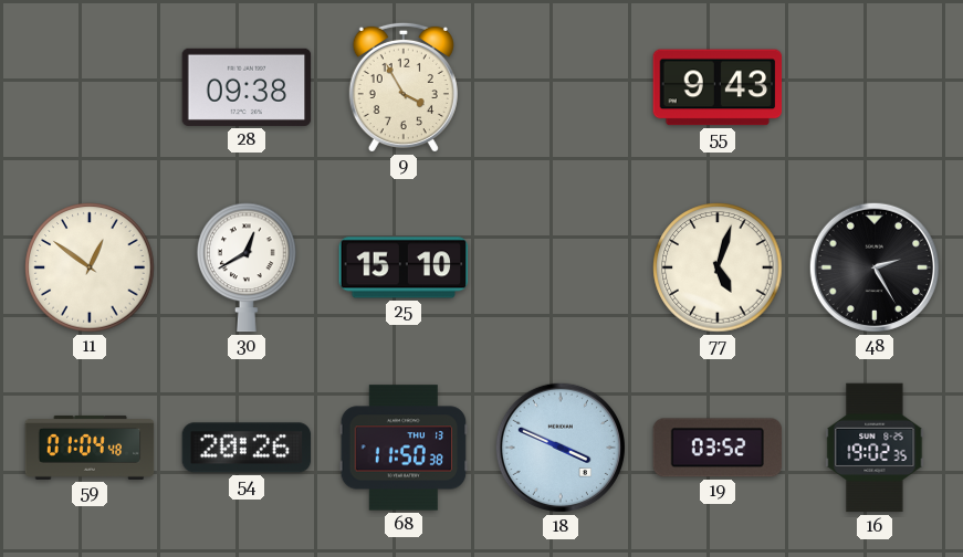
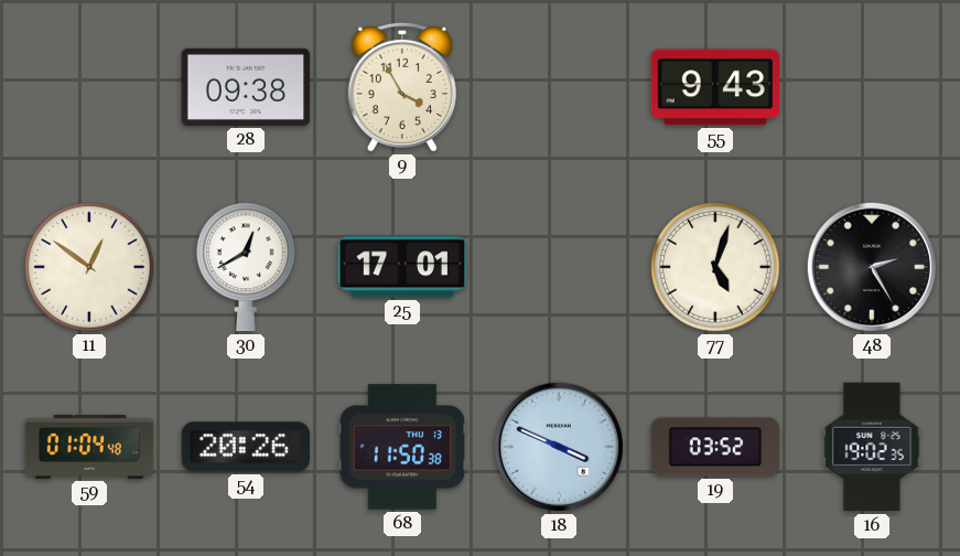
25: 15:10 -> 17:01 (402, 267)
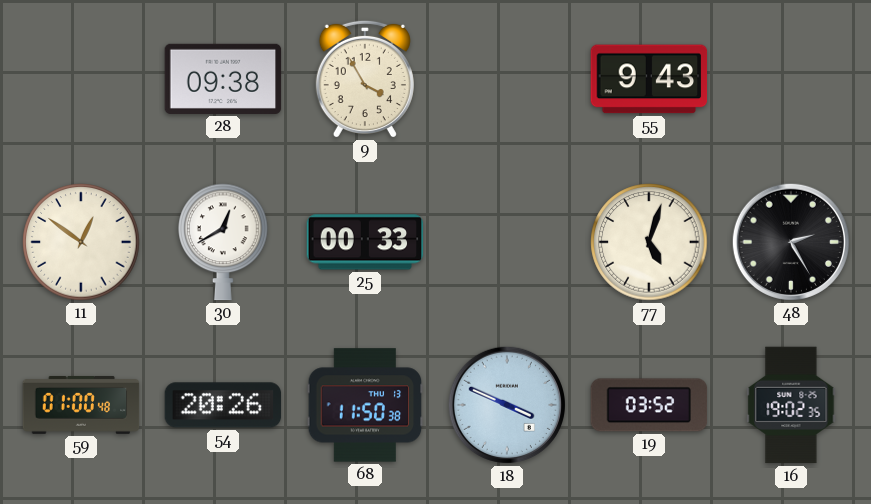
25: 17:01 -> 00:33 (365, 242)
59: 01:04 -> 01:00 (81, 405)
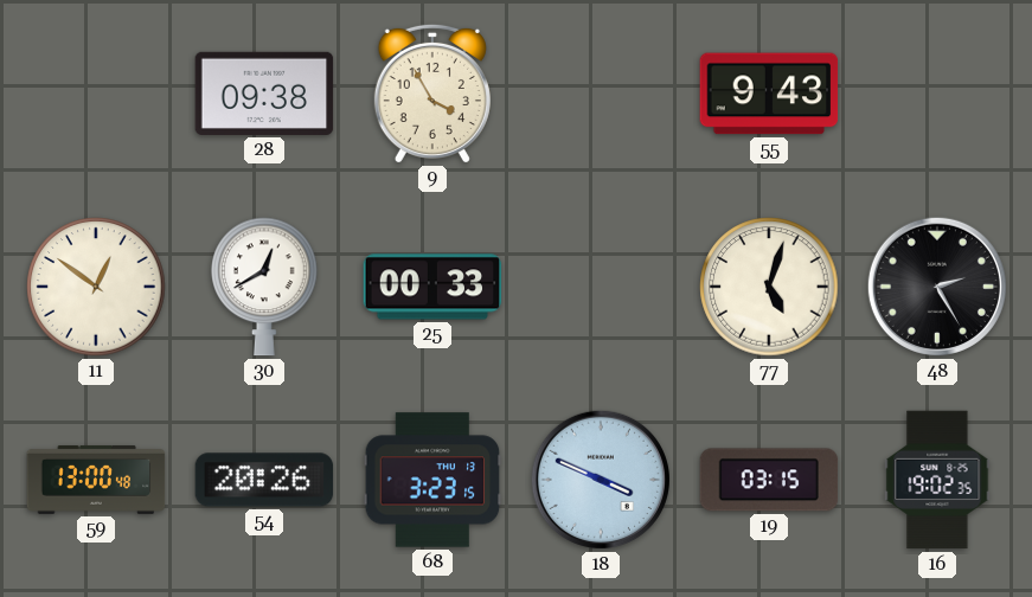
59: 01:00 -> 13:00 (96, 480)
68: 11:50 -> 3:23 (432, 480)
19: 03:52 -> 03:15 (769, 480)
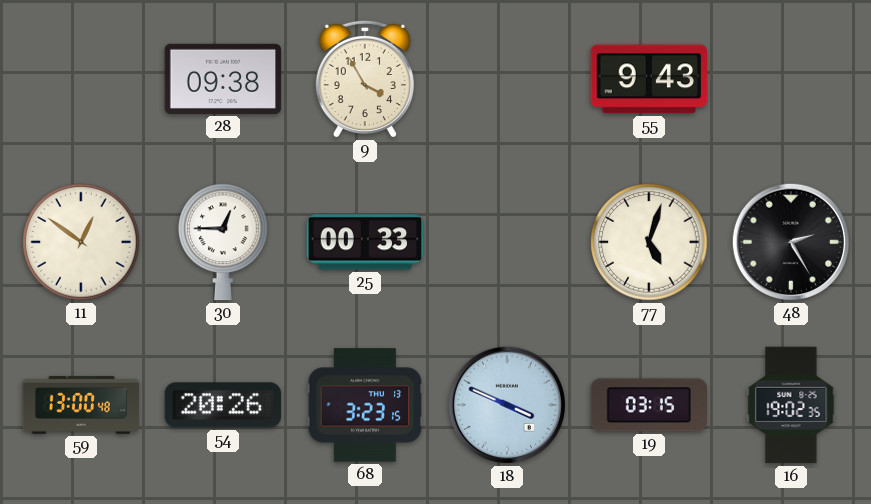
30: 12:40 -> 12:45 (223, 242)
